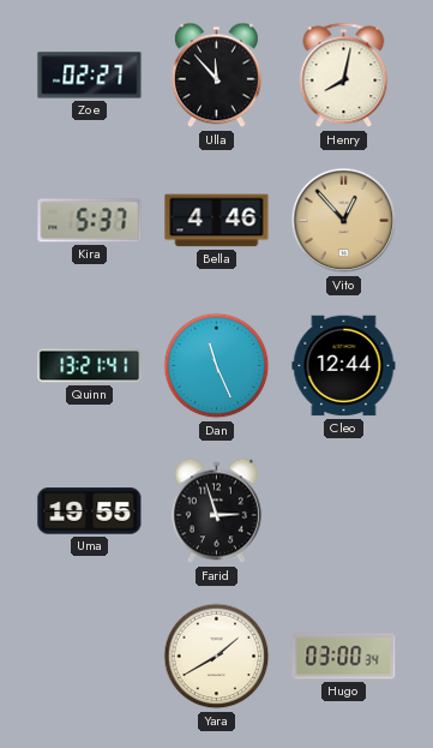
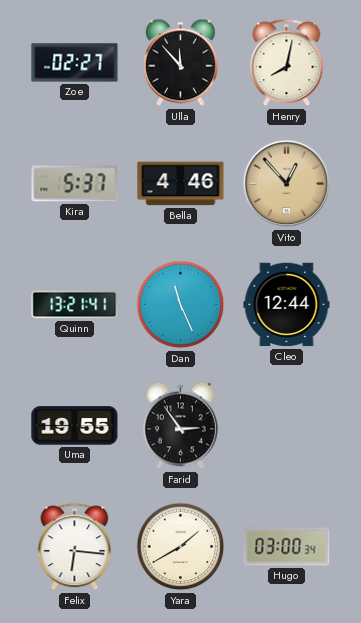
Farid: 2:57 -> 2:54 (180, 426)
Felix: none -> 6:16 (75, 547)
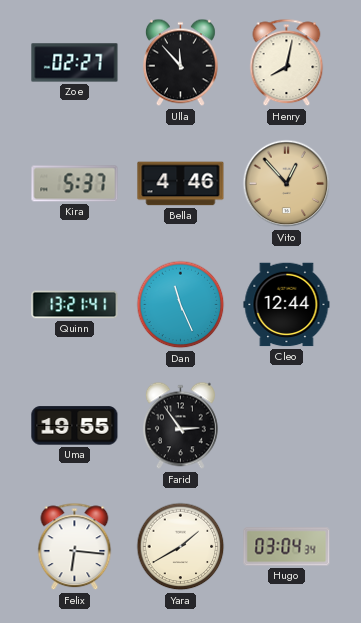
Hugo: 03:00 -> 03:04 (287, 547)
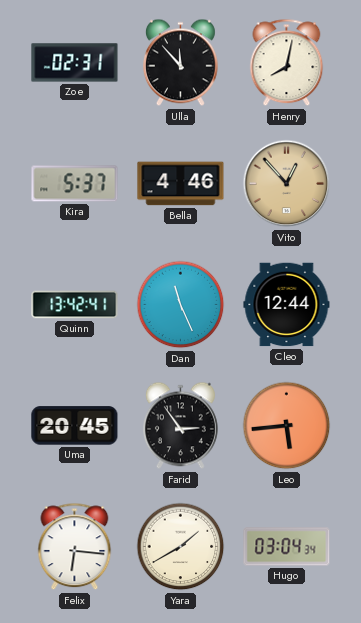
Zoe: 02:27 -> 02:31 (75, 63)
Quinn: 13:21 -> 13:42 (75, 305)
Uma: 19:55 -> 20:45 (75, 426)
Leo: none -> 5:44 (287, 426)
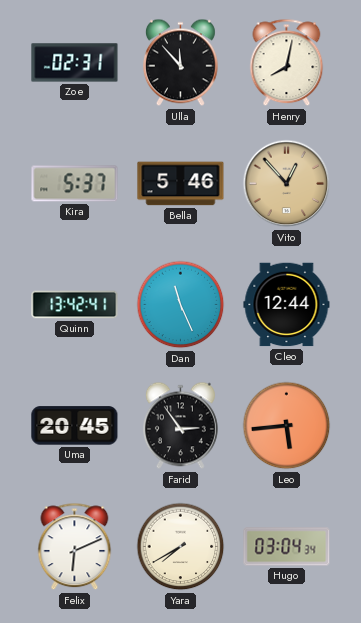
Bella: 4:46 -> 5:46 (181, 184)
Felix: 6:16 -> 6:11 (75, 547)
Yara: 1:40 -> 7:40 (181, 547)
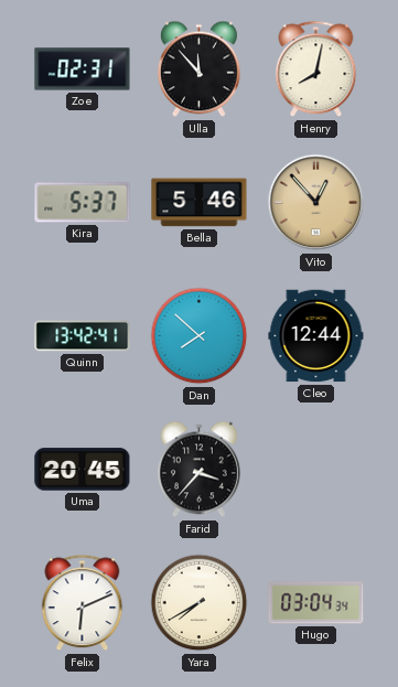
Dan: 11:26 -> 7:52 (200, 336)
Farid: 2:54 -> 3:37 (198, 470)
Leo: 5:44 -> none (287, 426)
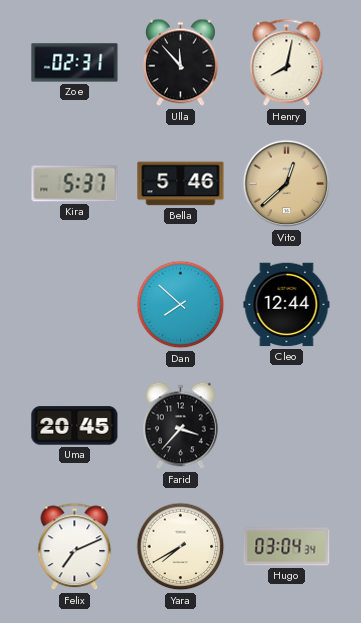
Vito: 12:53 -> 12:38 (287, 184)
Quinn: 13:42 -> none (83, 336)
Felix: 6:11 -> 7:11 (75, 547)
